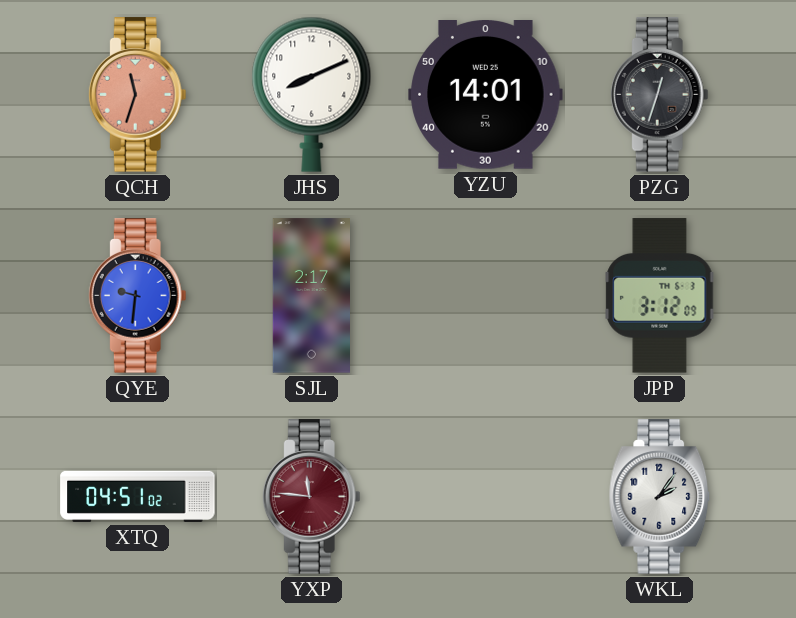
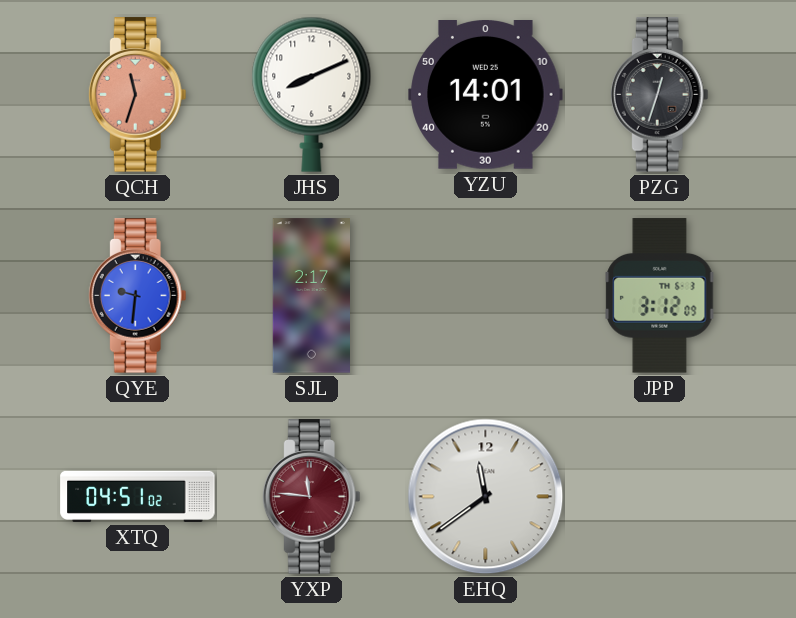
EHQ: none -> 11:39 (486, 497)
WKL: 2:06 -> none (660, 497)
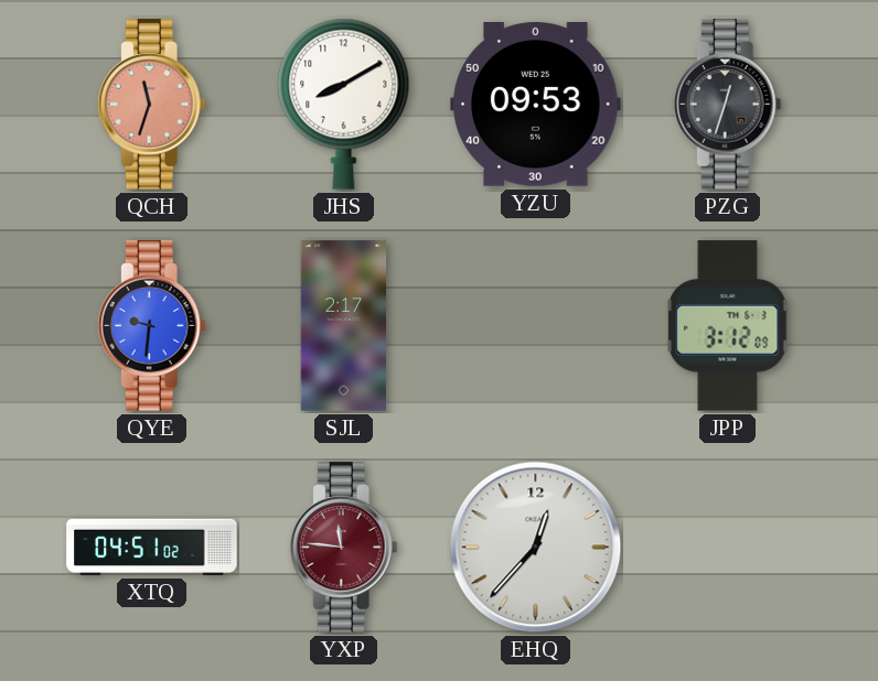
JHS: 8:11 -> 8:10 (344, 104)
YZU: 14:01 -> 09:53 (536, 105)
EHQ: 11:39 -> 12:37 (536, 548)
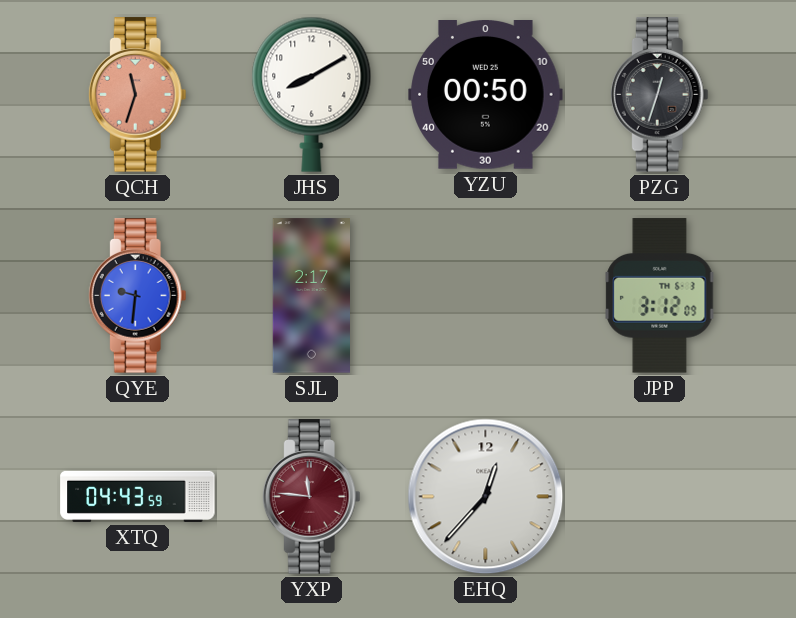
YZU: 09:53 -> 00:50 (486, 95)
XTQ: 04:51 -> 04:43 (138, 496)
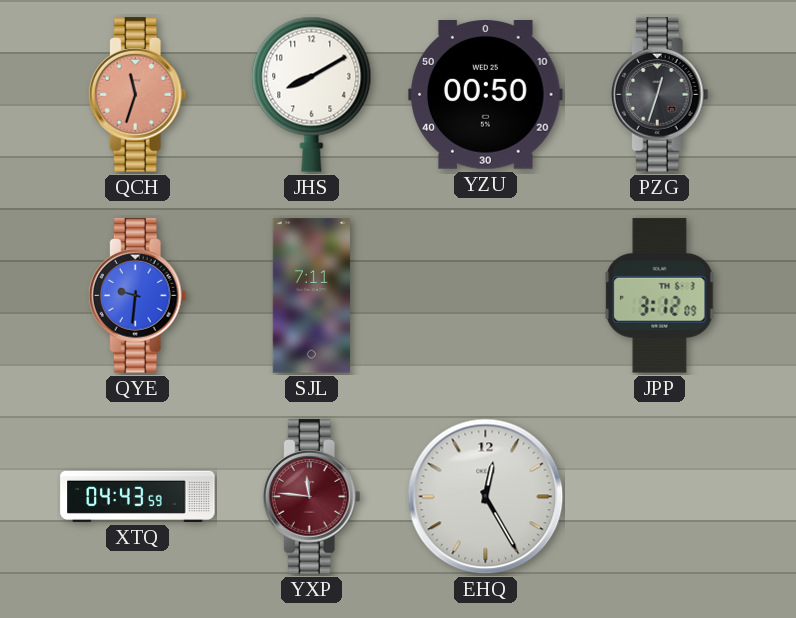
SJL: 2:17 -> 7:11 (311, 296)
EHQ: 12:37 -> 12:25 (486, 497)
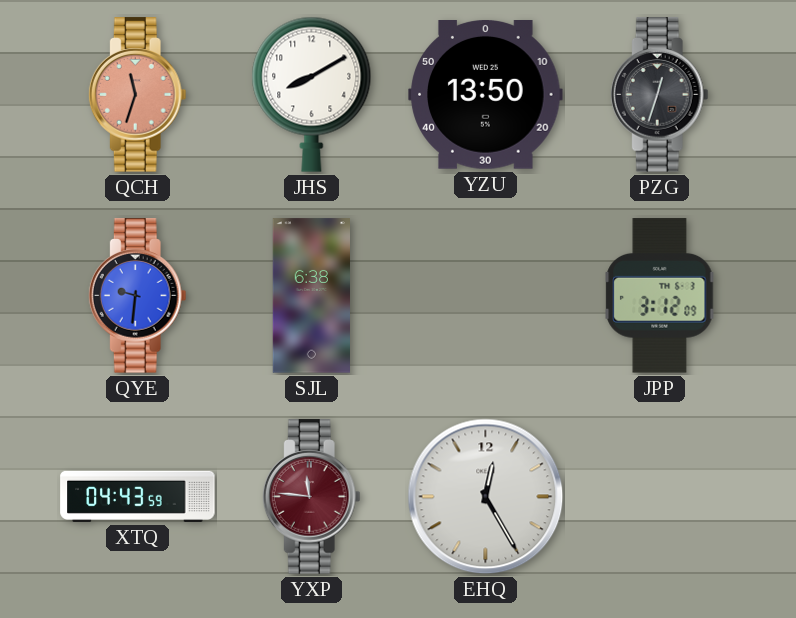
YZU: 00:50 -> 13:50 (486, 95)
SJL: 7:11 -> 6:38 (311, 296)
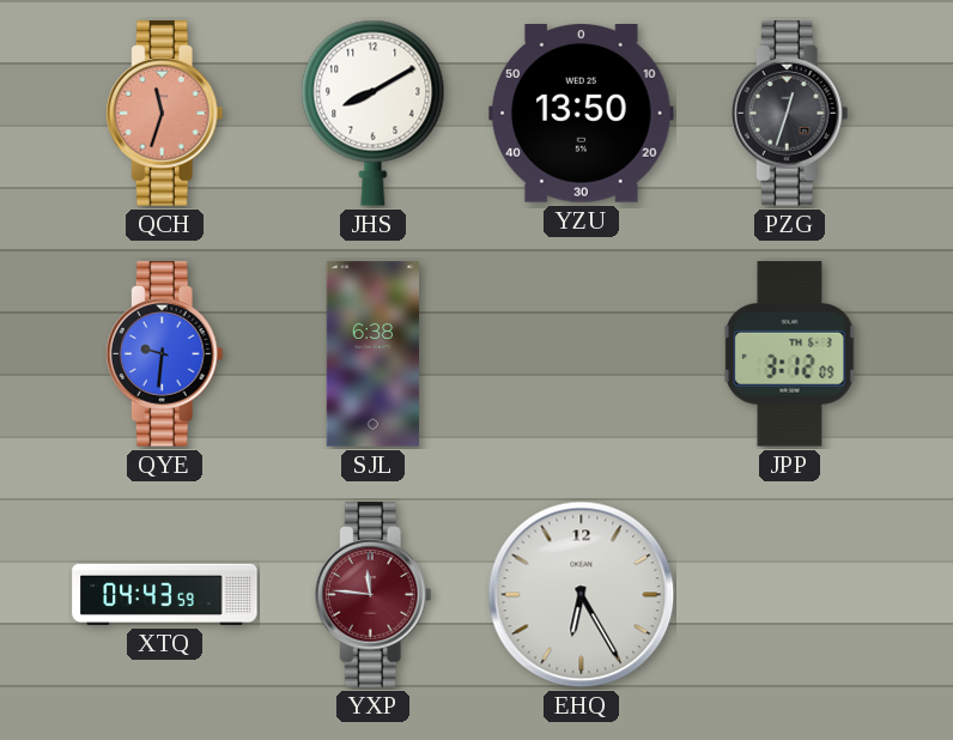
EHQ: 12:25 -> 6:25 (582, 595)
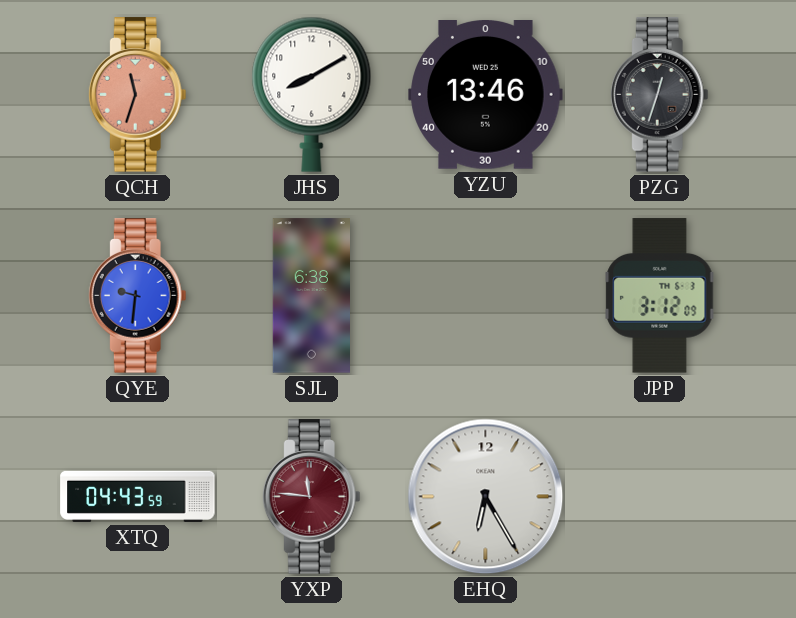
YZU: 13:50 -> 13:46 (486, 95)
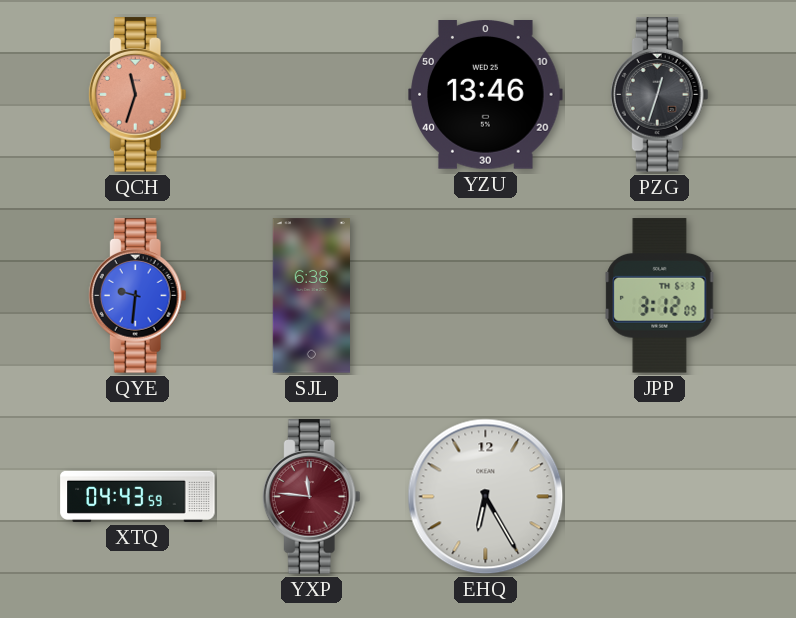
JHS: 8:10 -> none (312, 94)
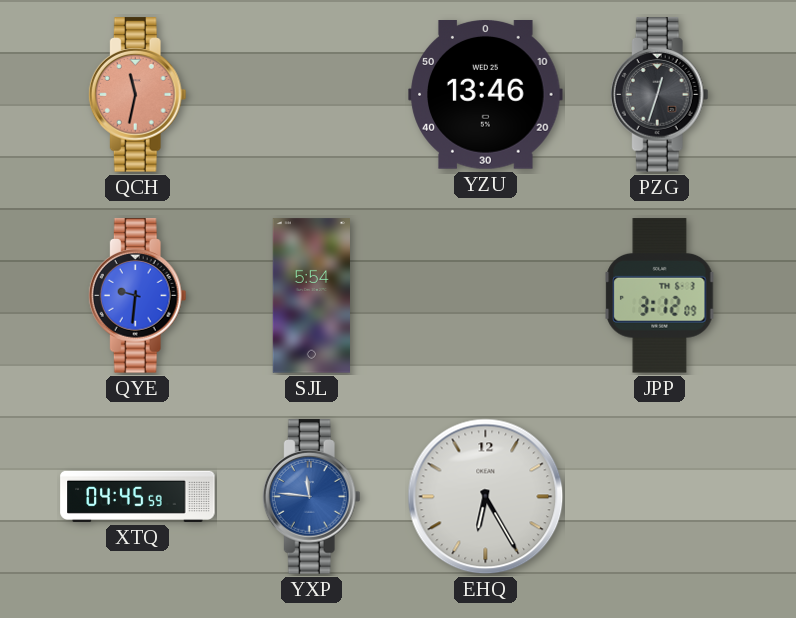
QCH: 11:33 -> 11:32 (137, 95)
SJL: 6:38 -> 5:54 (311, 296)
XTQ: 04:43 -> 04:45 (138, 496)
YXP dial: burgundy -> blue (311, 497)
